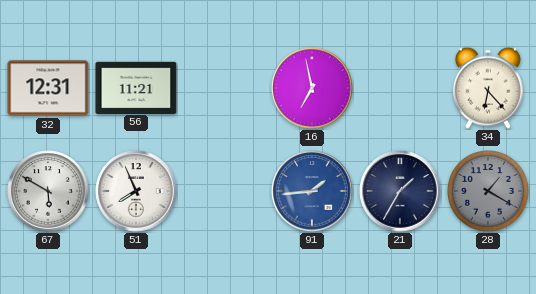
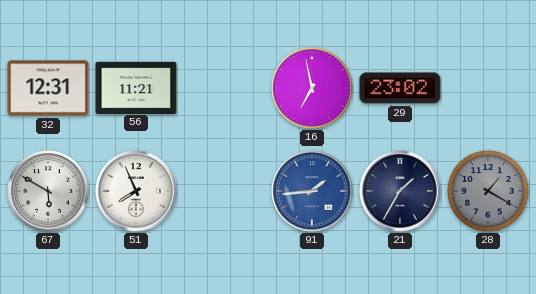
29: none -> 23:02 (400, 88)
34: 6:23 -> none (488, 88)
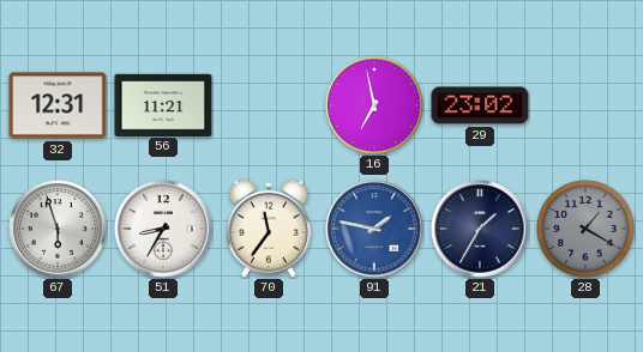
67: 5:50 -> 5:57 (58, 229)
51: 7:56 -> 8:35 (163, 229)
70: none -> 11:36 (269, 229)
91: 1:44 -> 1:47 (374, 229)
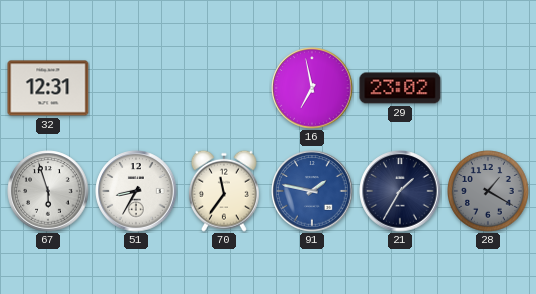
56: 11:21 -> none (163, 104)
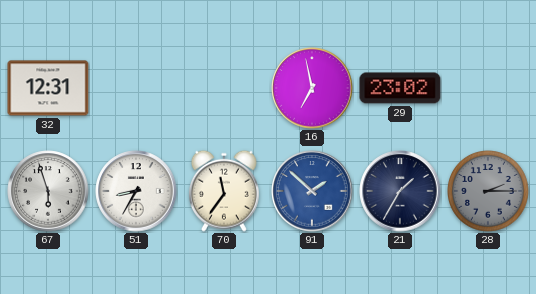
91: 1:47 -> 1:52 (312, 191)
28: 1:20 -> 2:15 (489, 192)
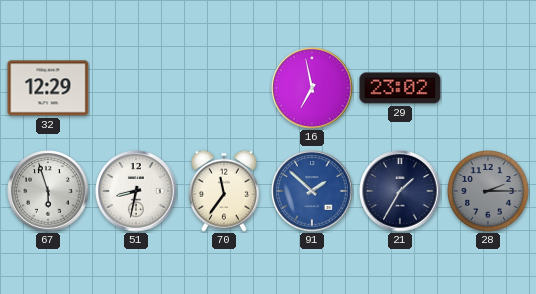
32: 12:31 -> 12:29 (48, 88)
51: 8:35 -> 8:32 (136, 191)
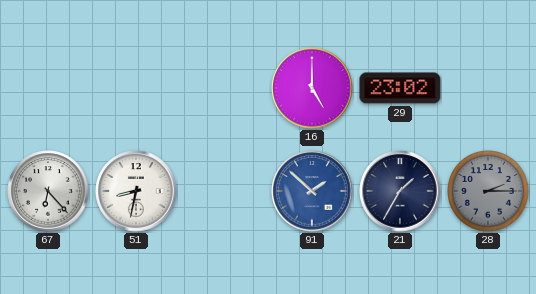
32: 12:29 -> none (48, 88)
16: 6:58 -> 5:00 (312, 88)
67: 5:57 -> 6:23 (48, 191)
70: 11:36 -> none (224, 191)
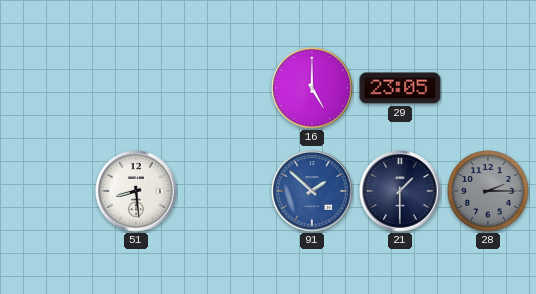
29: 23:02 -> 23:05 (400, 88)
67: 6:23 -> none (48, 191)
51: 8:32 -> 8:29 (136, 191)
21: 1:35 -> 1:30 (400, 191)
